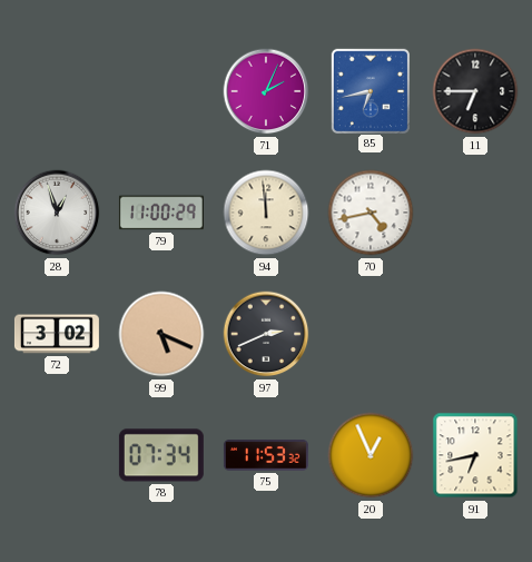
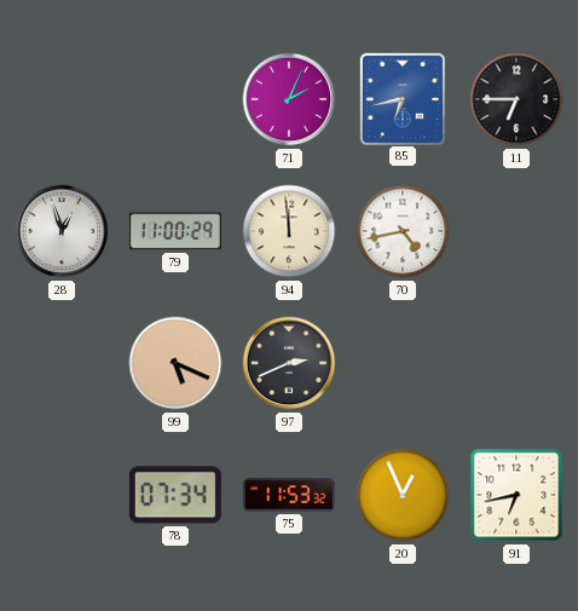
72: 3:02 -> none (57, 334)
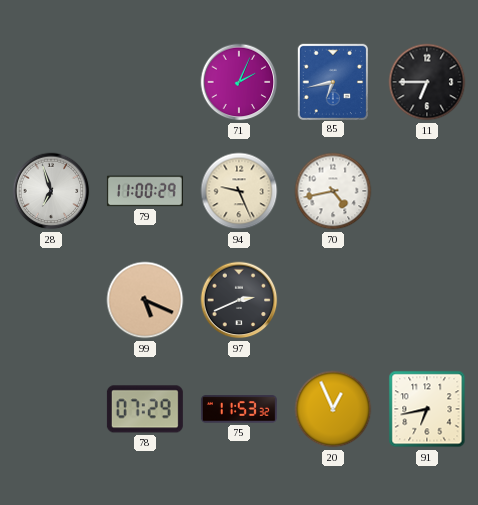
28: 12:57 -> 6:57 (51, 191)
94: 11:59 -> 9:26 (239, 191)
78: 07:34 -> 07:29 (145, 409)
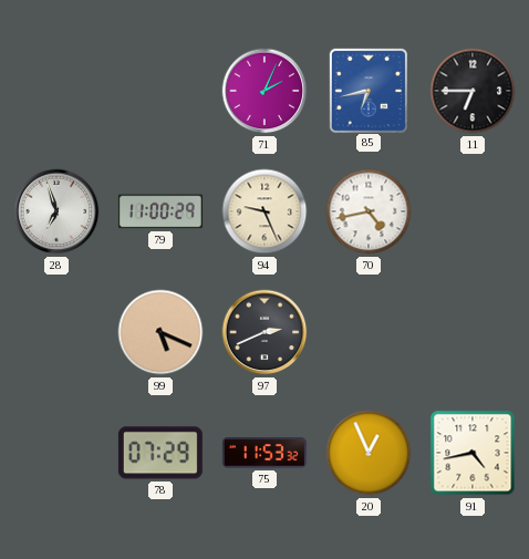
91: 6:43 -> 4:43 (473, 453)
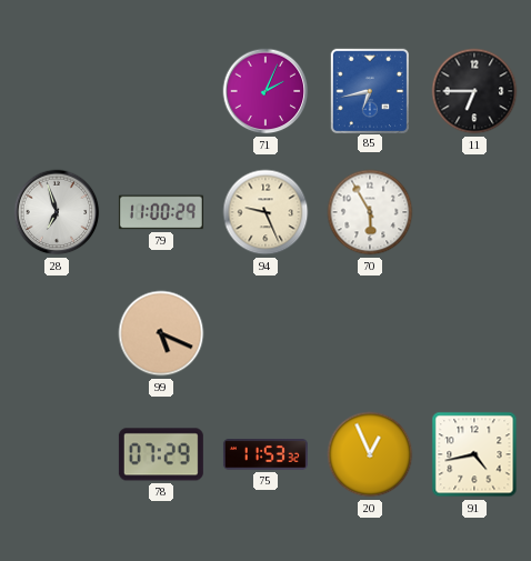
70: 4:43 -> 5:55 (370, 212)
97: 2:41 -> none (264, 332)
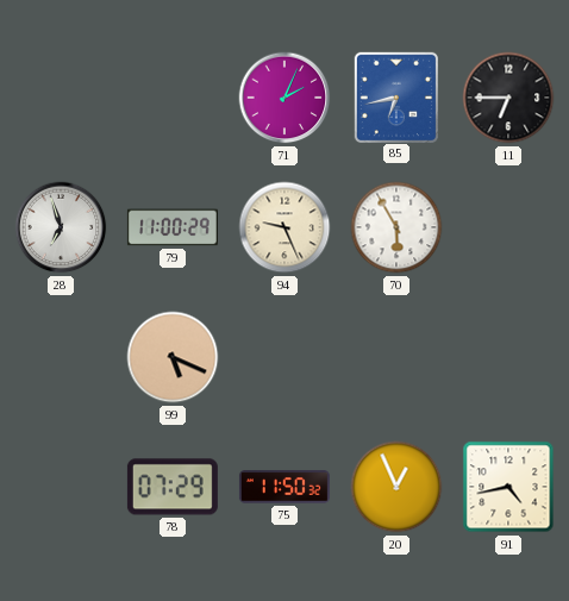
75: 11:53 -> 11:50 (284, 487)
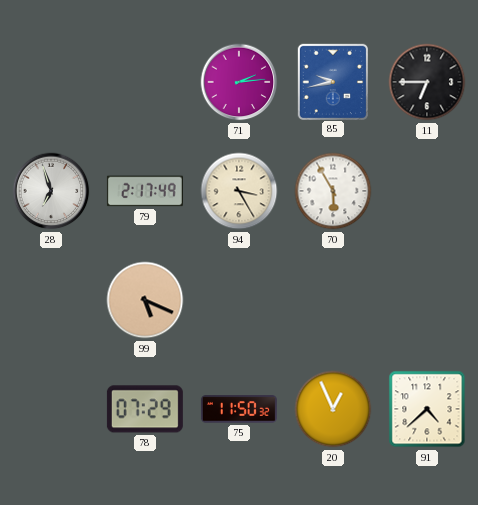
71: 2:04 -> 2:14 (239, 82)
85: 6:43 -> 9:43 (332, 81)
79: 11:00 -> 2:17 (145, 191)
94: 9:26 -> 3:25 (239, 191)
91: 4:43 -> 4:38 (427, 409)
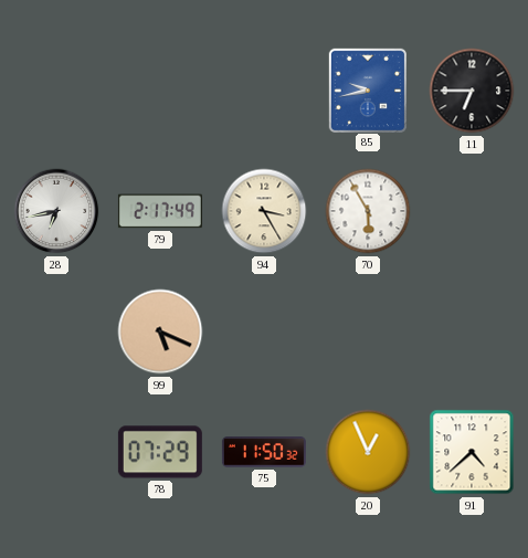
71: 2:14 -> none (239, 82)
28: 6:57 -> 6:43 (56, 211)
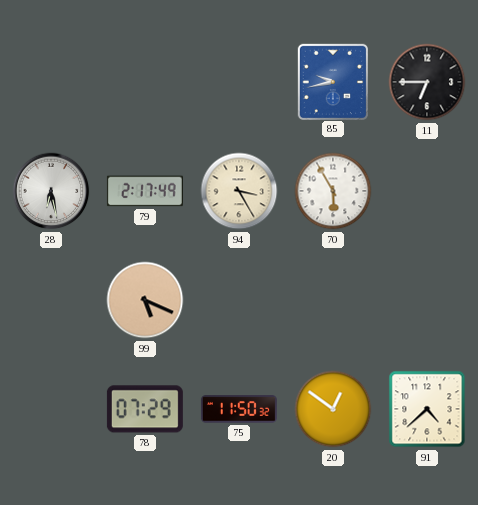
28: 6:43 -> 6:28 (51, 191)
20: 12:56 -> 12:51 (333, 409)
